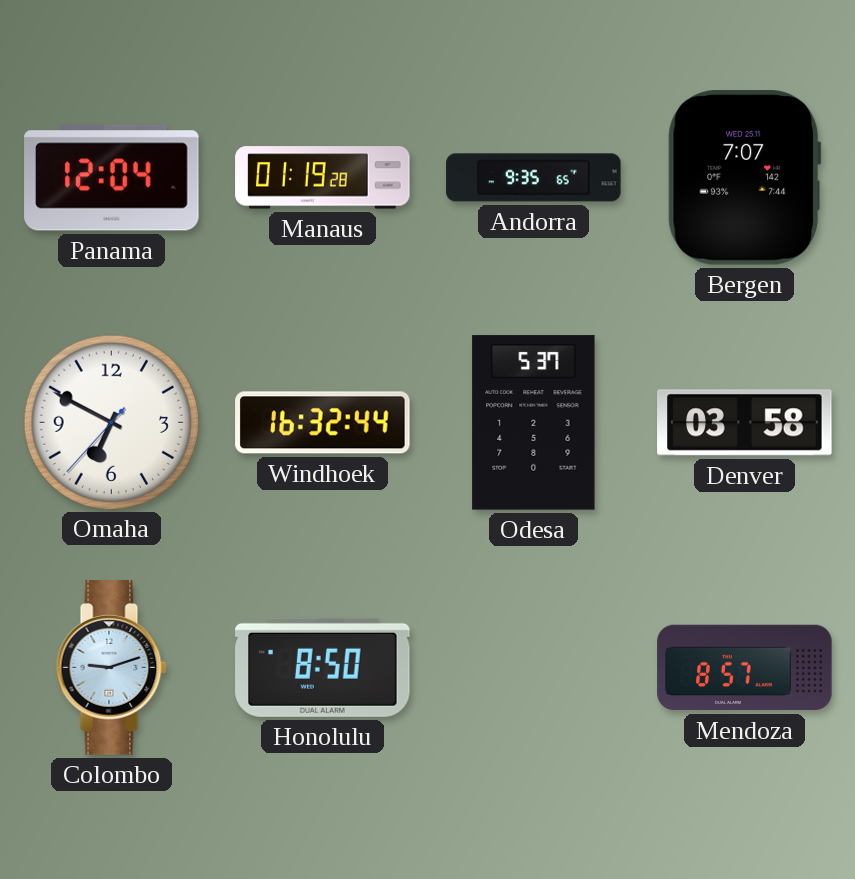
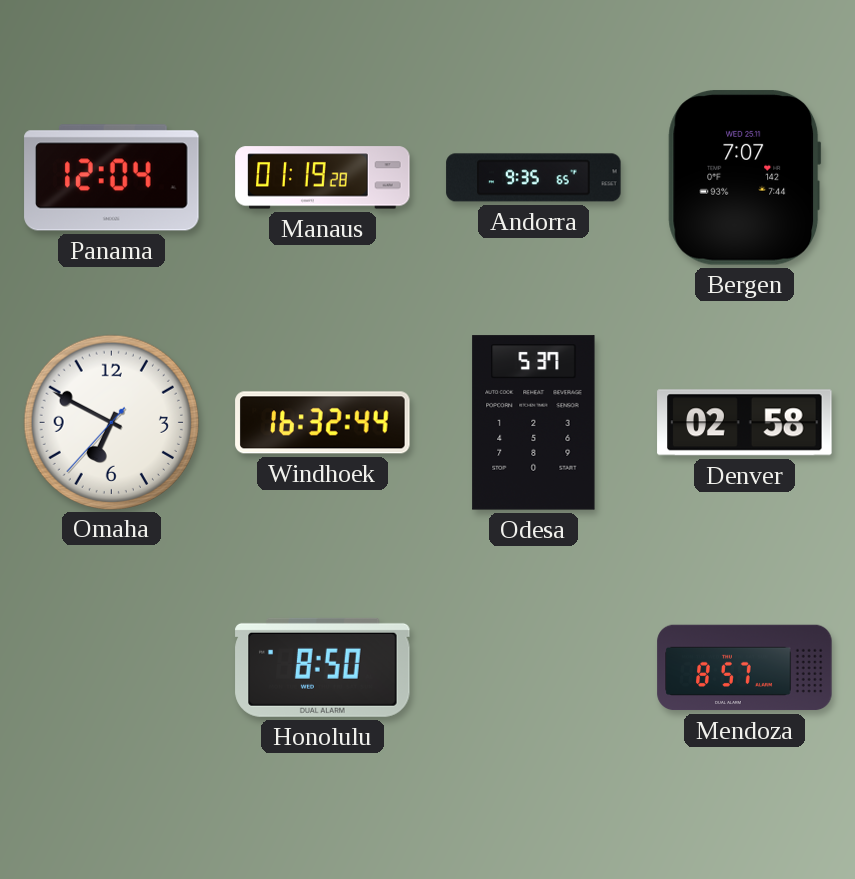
Denver: 03:58 -> 02:58 (745, 423)
Colombo: 9:12 -> none (111, 668)
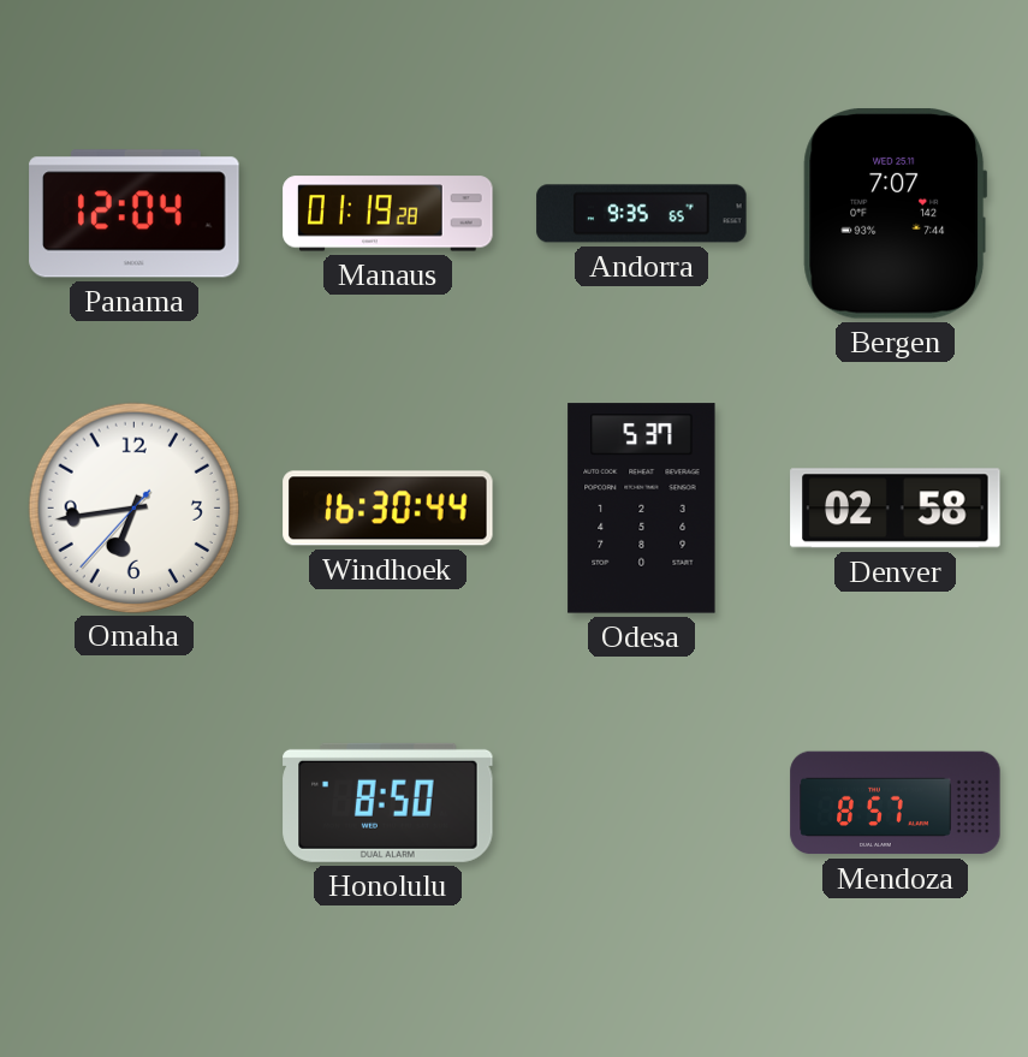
Omaha: 6:49 -> 6:43 (133, 507)
Windhoek: 16:32 -> 16:30 (388, 509)
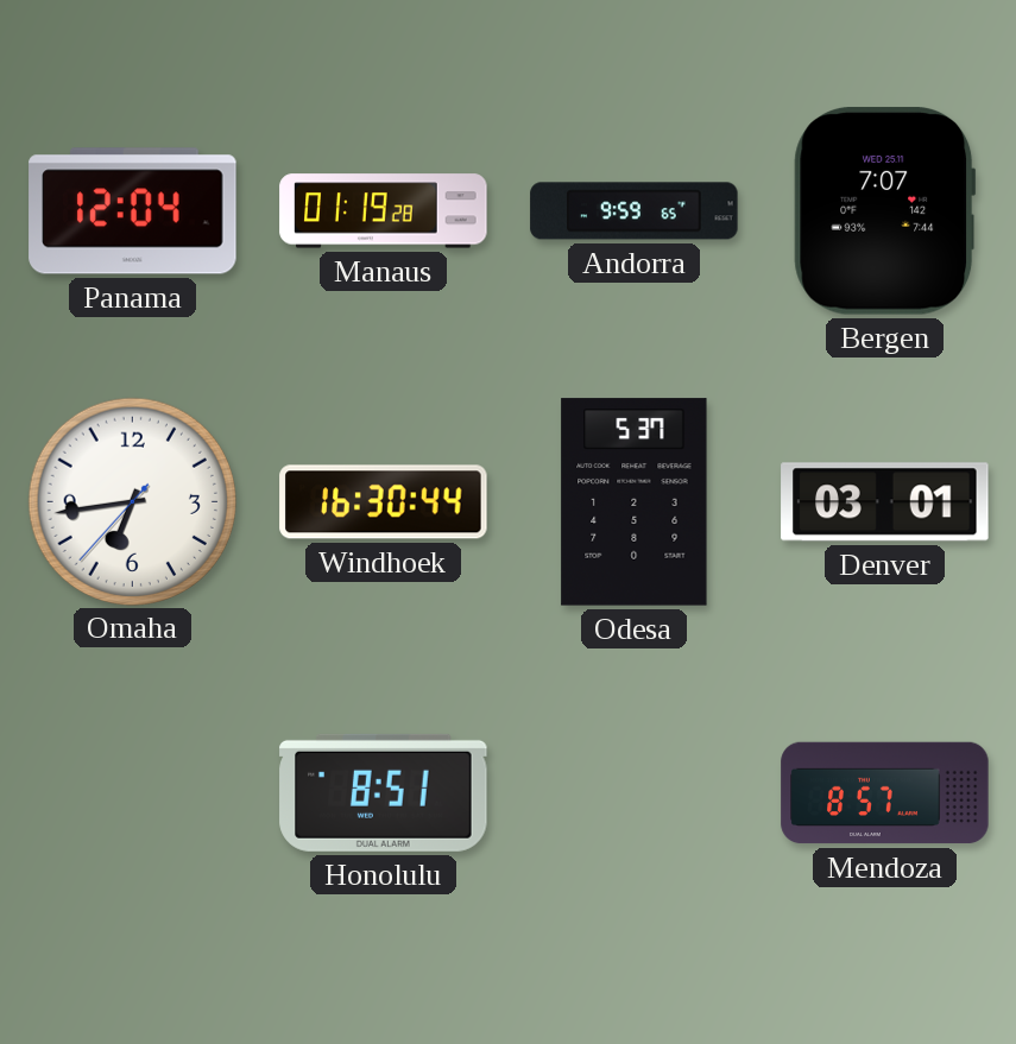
Andorra: 9:35 -> 9:59 (635, 211)
Denver: 02:58 -> 03:01 (885, 502)
Honolulu: 8:50 -> 8:51 (384, 792)
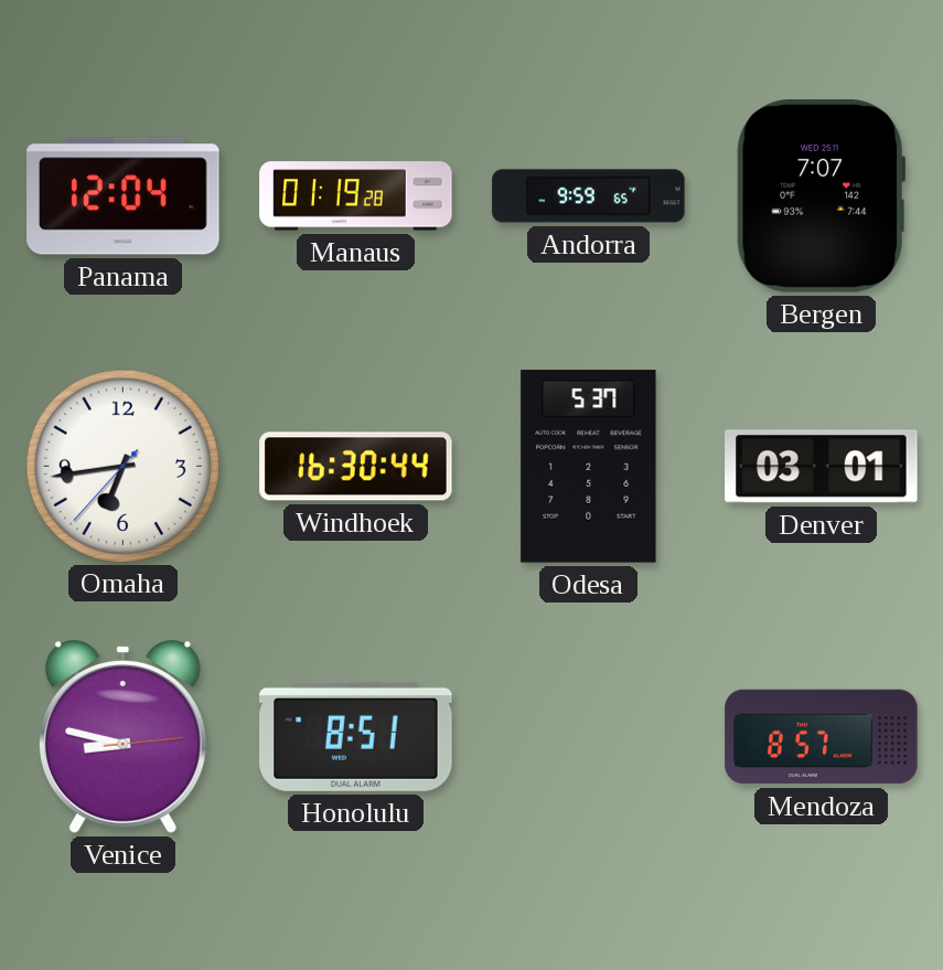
Venice: none -> 8:47 (122, 736)
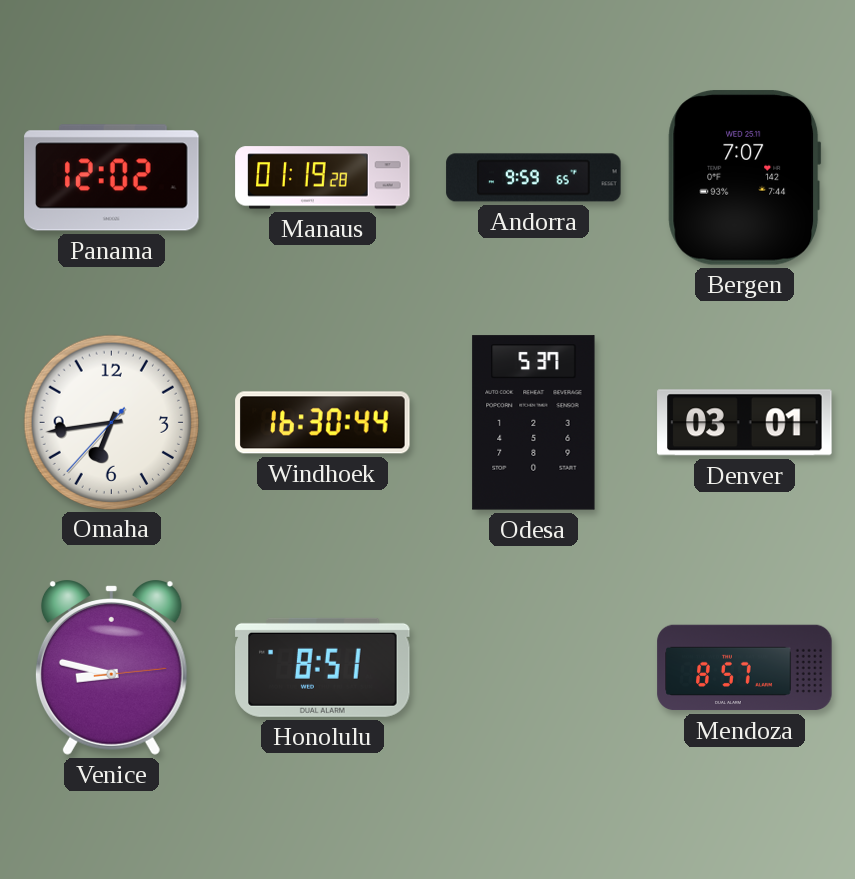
Panama: 12:04 -> 12:02 (112, 178)
